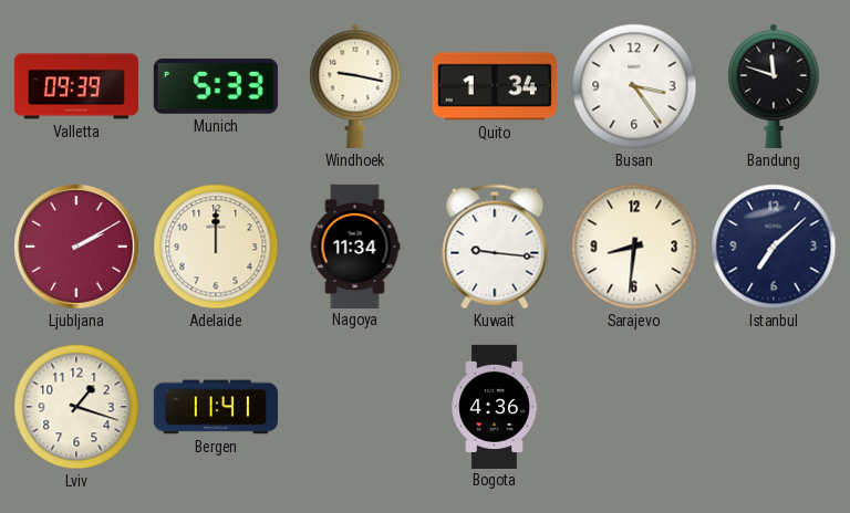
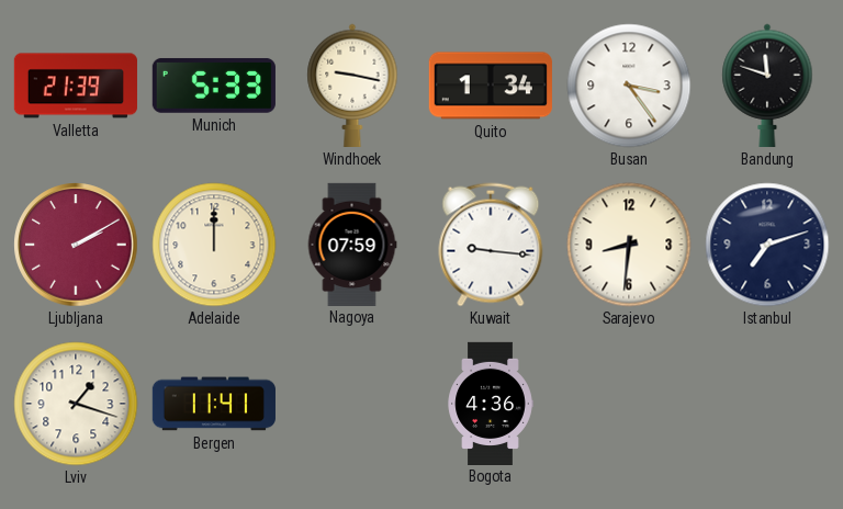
Valletta: 09:39 -> 21:39 (76, 86)
Nagoya: 11:34 -> 07:59 (352, 244)
Istanbul: 7:08 -> 7:12 (767, 245)
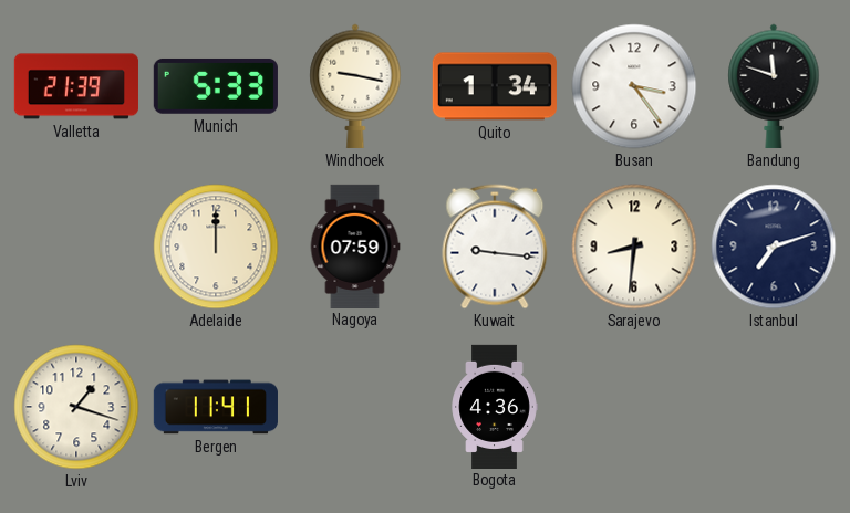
Ljubljana: 2:10 -> none (76, 245)
